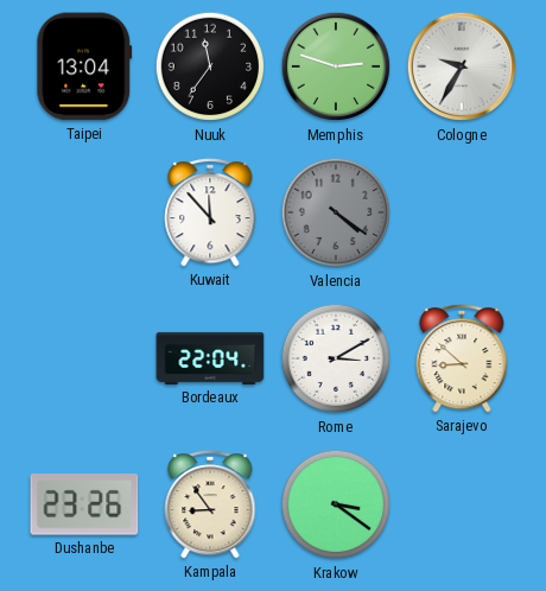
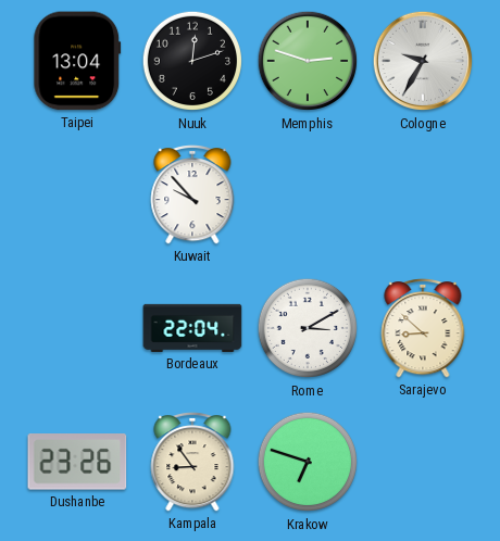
Nuuk: 11:36 -> 12:12 (192, 61)
Kuwait: 11:53 -> 9:53 (192, 194)
Valencia: 4:21 -> none (336, 212)
Krakow: 3:21 -> 6:48 (308, 462)
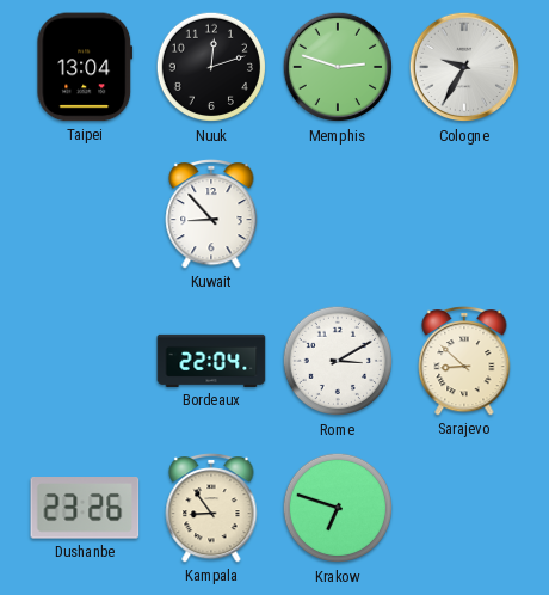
Kuwait: 9:53 -> 8:53 (211, 214)
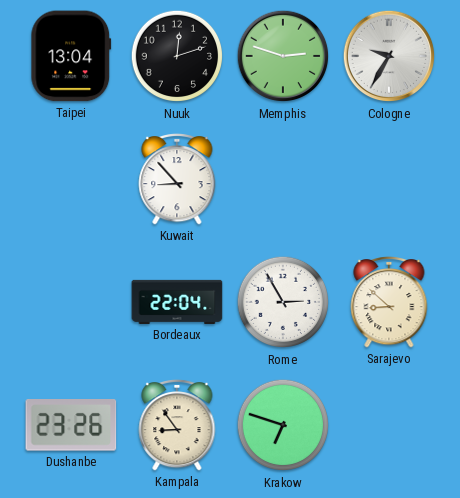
Rome: 3:10 -> 2:55 (283, 302)
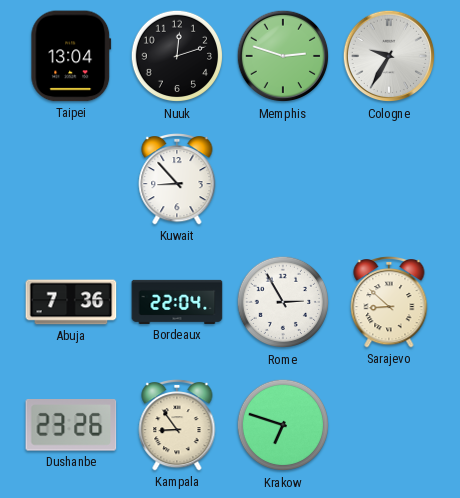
Abuja: none -> 7:36 (71, 302)
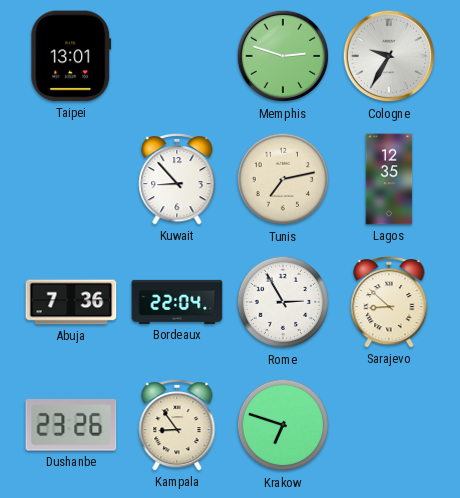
Taipei: 13:04 -> 13:01 (71, 56)
Nuuk: 12:12 -> none (177, 56)
Tunis: none -> 7:13 (283, 179)
Lagos: none -> 12:35 (389, 179)
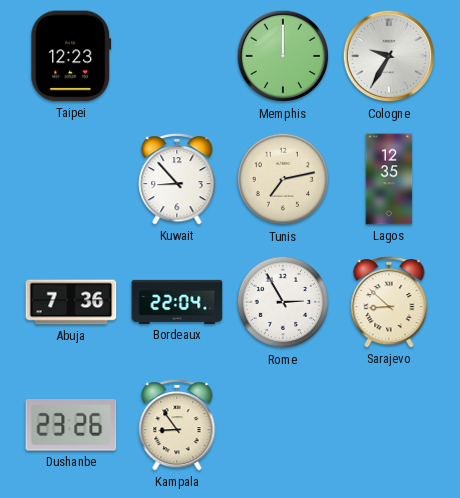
Taipei: 13:01 -> 12:23 (71, 56)
Memphis: 2:48 -> 12:00 (283, 56)
Krakow: 6:48 -> none (283, 425)
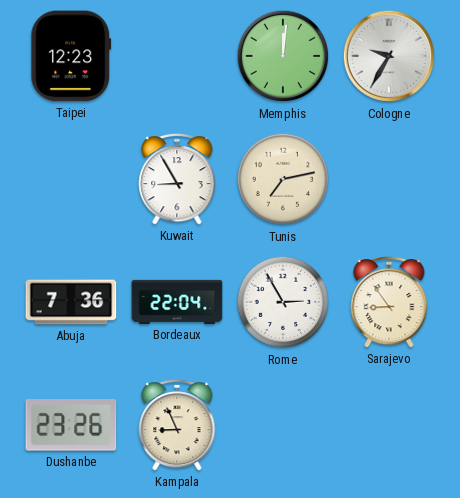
Memphis: 12:00 -> 12:01 (283, 56)
Kuwait: 8:53 -> 8:55 (177, 179)
Lagos: 12:35 -> none (389, 179)
Sarajevo: 8:52 -> 8:54 (389, 302)
Kampala: 8:54 -> 8:56 (177, 425)
